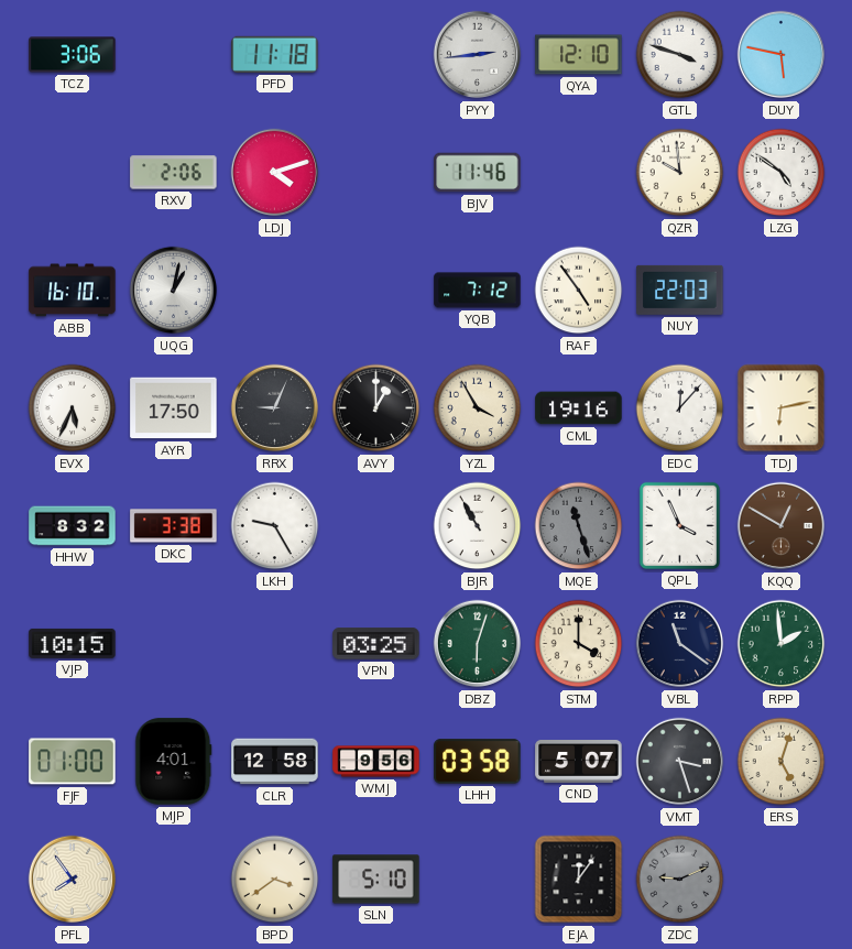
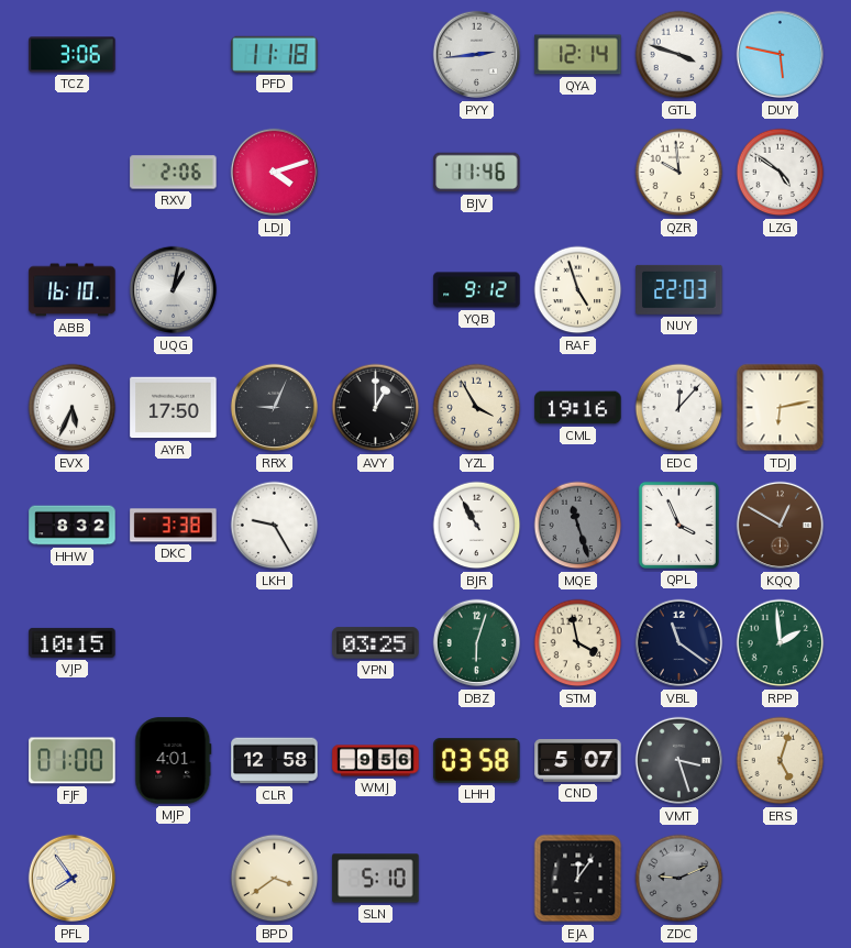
QYA: 12:10 -> 12:14 (578, 55)
YQB: 7:12 -> 9:12 (477, 290)
RAF: 4:54 -> 4:57 (578, 290)
STM: 4:00 -> 3:58 (578, 643)
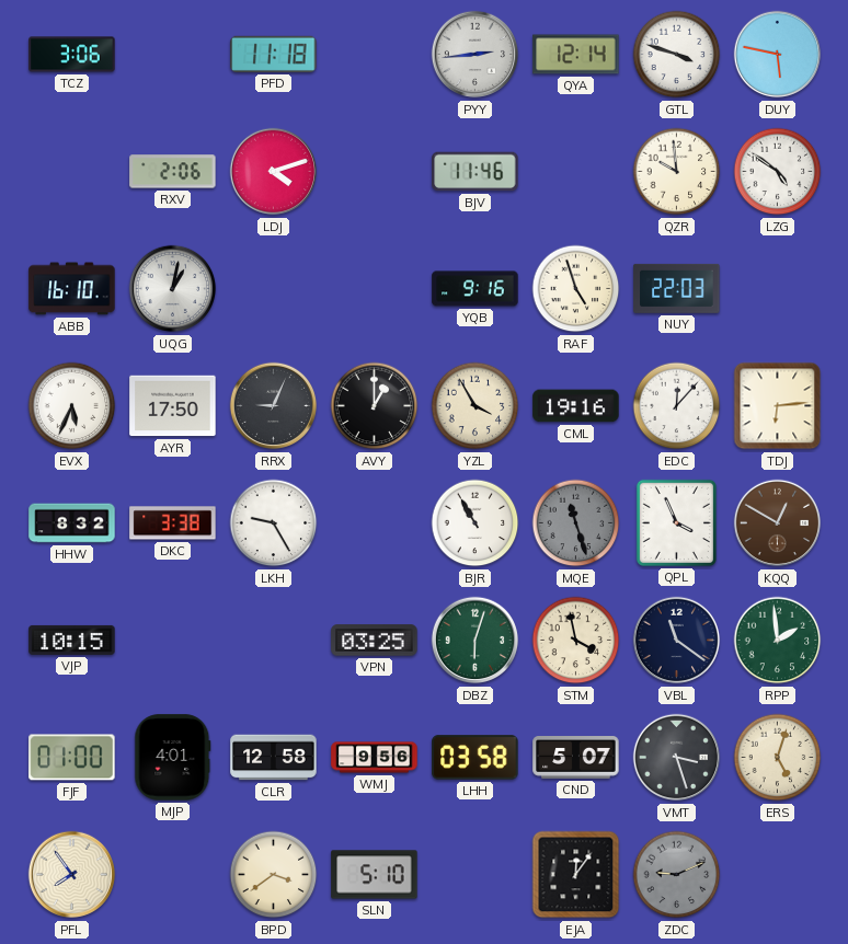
YQB: 9:12 -> 9:16 (475, 289)
TDJ: 6:13 -> 6:14 (778, 406)
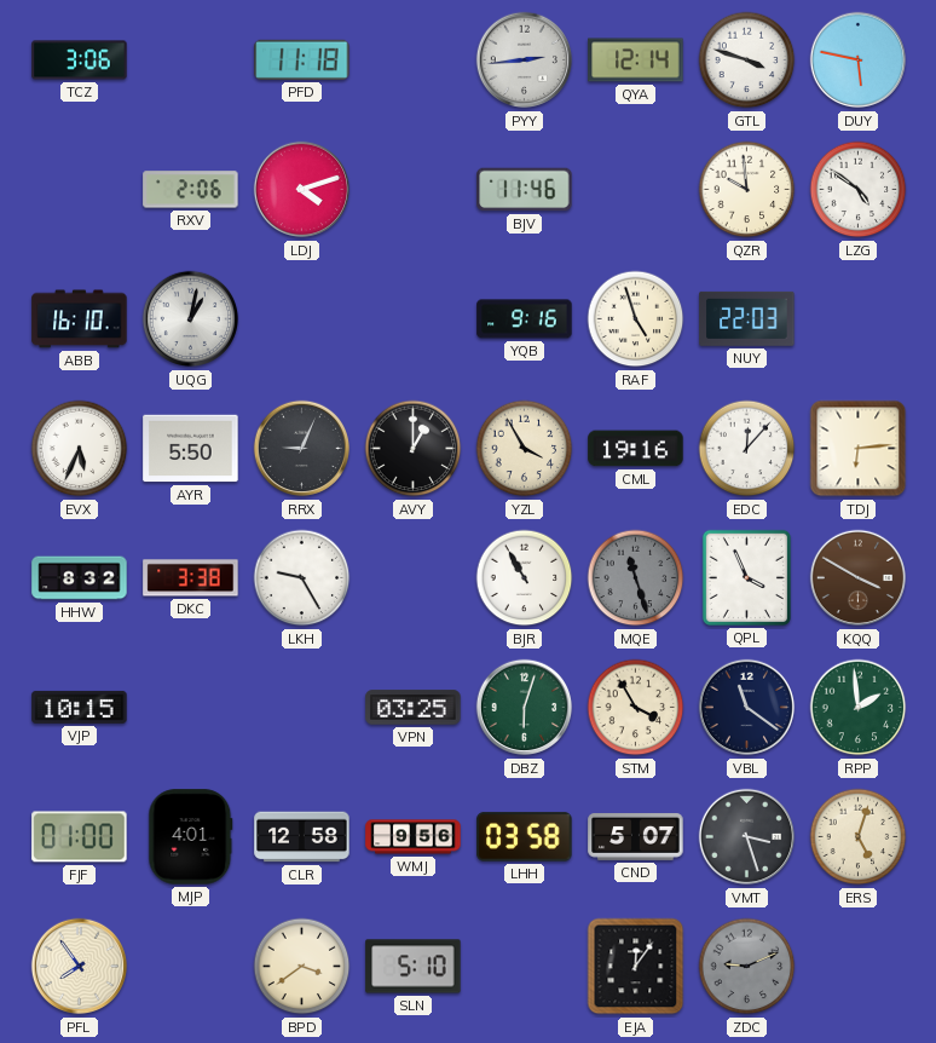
AYR: 17:50 -> 5:50 (191, 449)
KQQ: 12:50 -> 3:50 (859, 578)
STM: 3:58 -> 3:55 (636, 708)
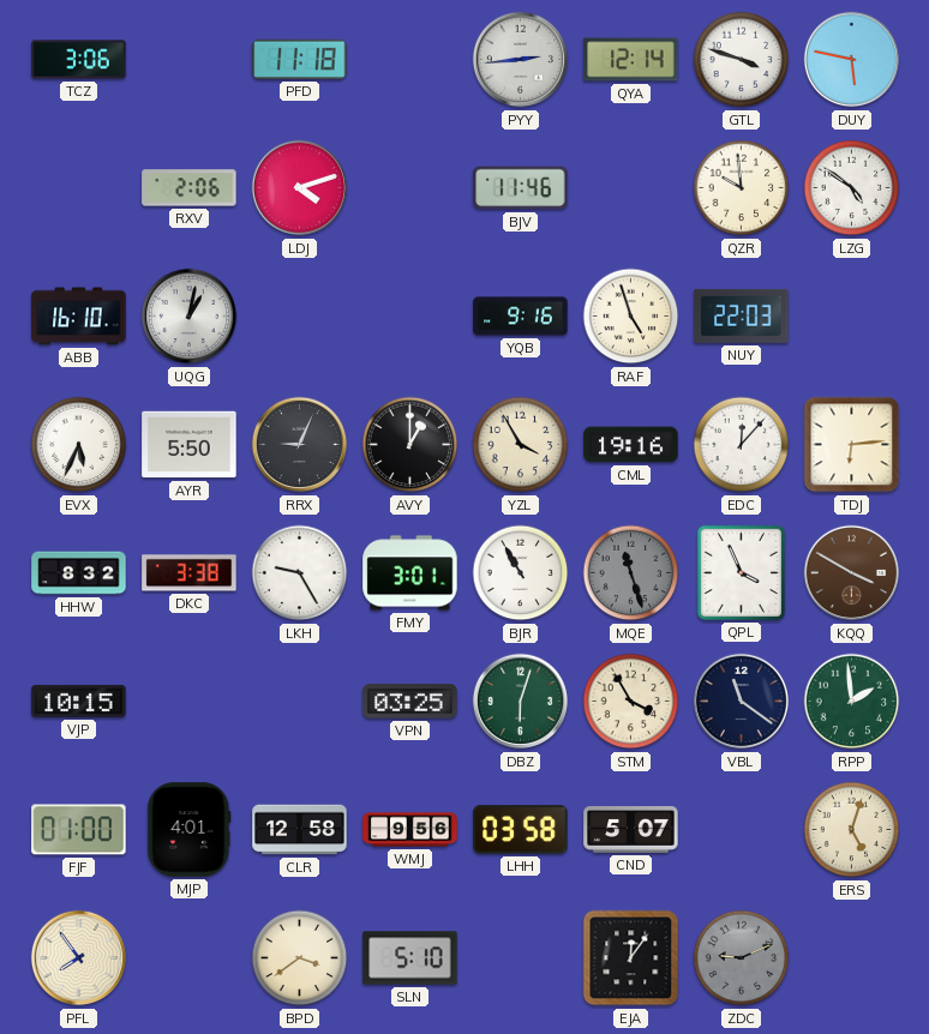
FMY: none -> 3:01 (410, 573)
VMT: 3:27 -> none (747, 837)
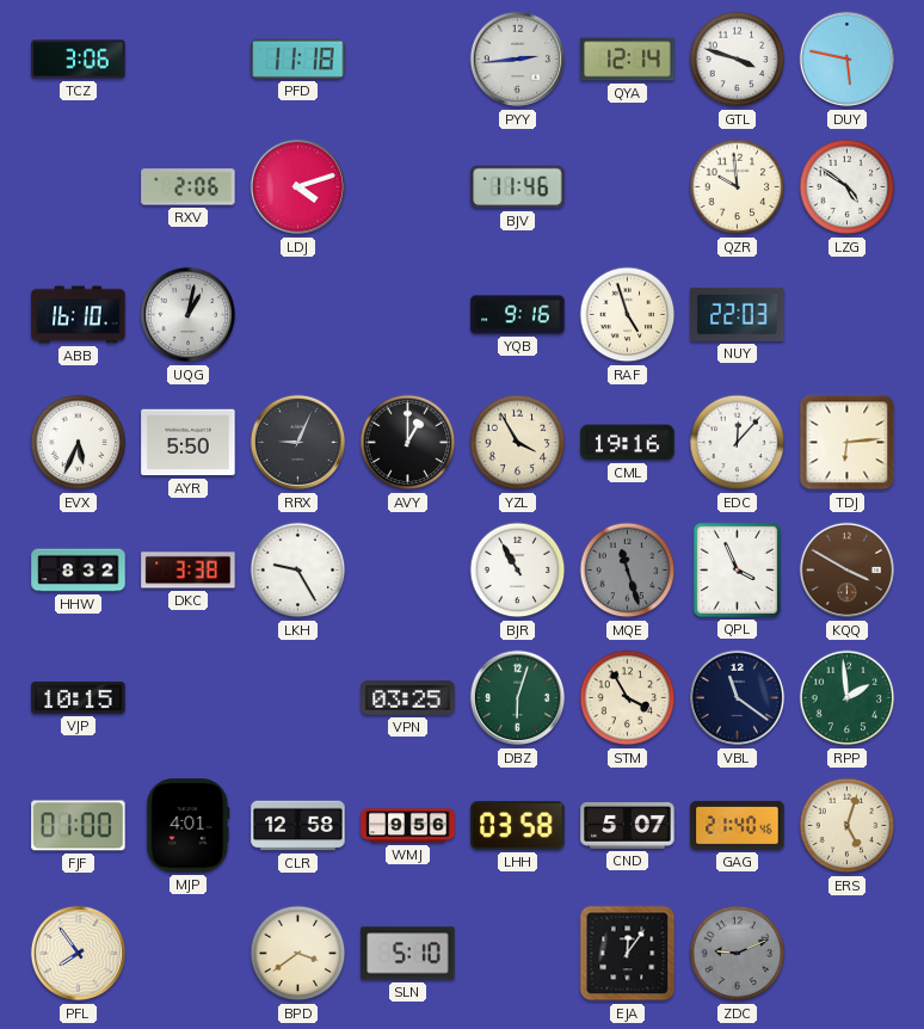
FMY: 3:01 -> none (410, 573)
GAG: none -> 21:40 (738, 825)
